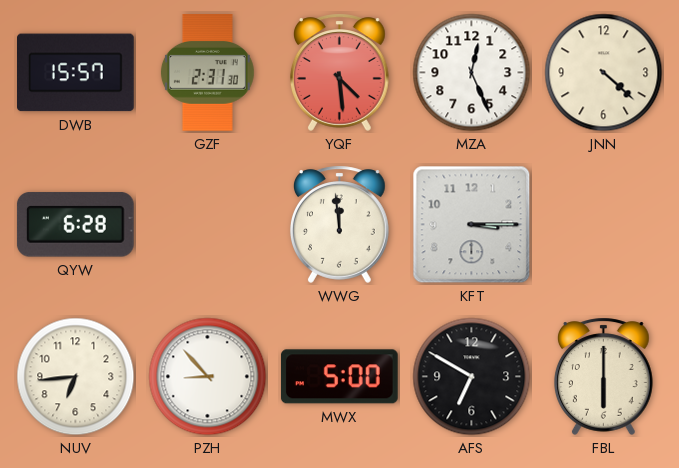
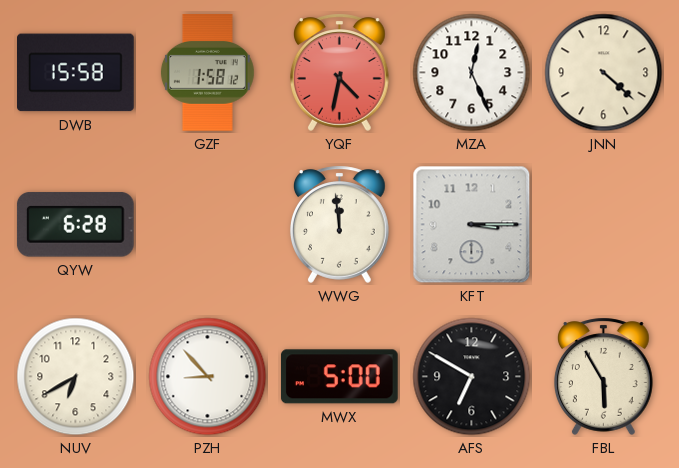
DWB: 15:57 -> 15:58 (76, 73)
GZF: 2:31 -> 1:58 (207, 73)
YQF: 4:29 -> 4:32 (339, 72)
NUV: 6:44 -> 6:40 (76, 377)
FBL: 6:00 -> 5:55 (603, 376)
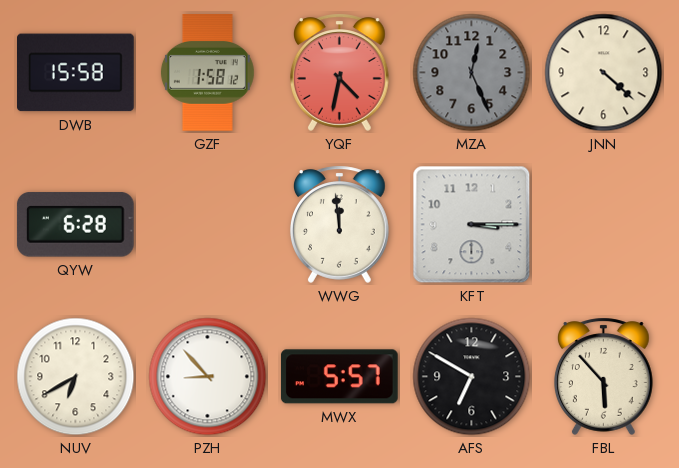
MZA dial: white -> grey (472, 73)
MWX: 5:00 -> 5:57 (339, 377)
FBL: 5:55 -> 5:53 (603, 376)
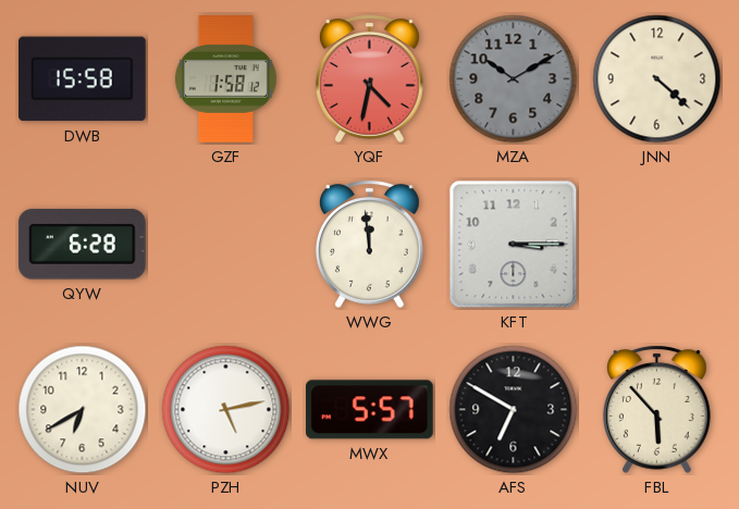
MZA: 12:26 -> 10:10 (514, 79)
PZH: 8:53 -> 5:13 (226, 410)
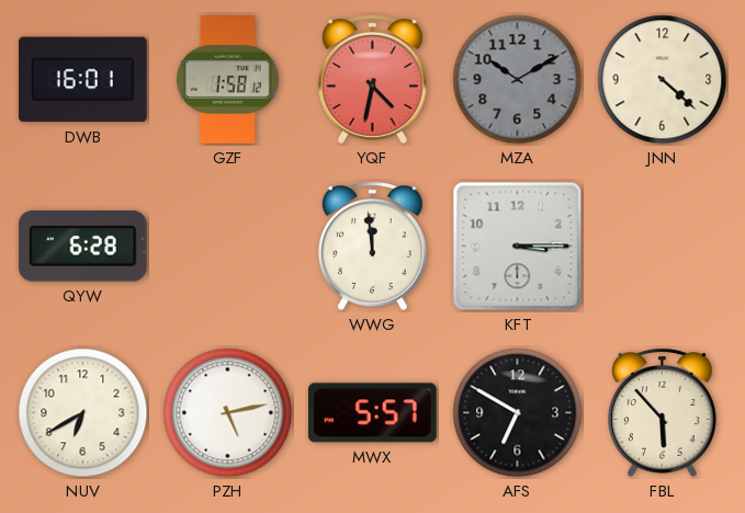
DWB: 15:58 -> 16:01 (83, 80)
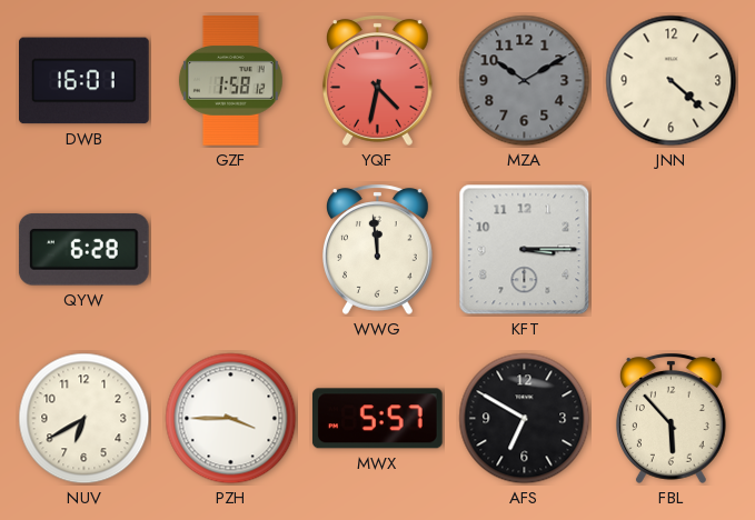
PZH: 5:13 -> 3:45 (231, 419)
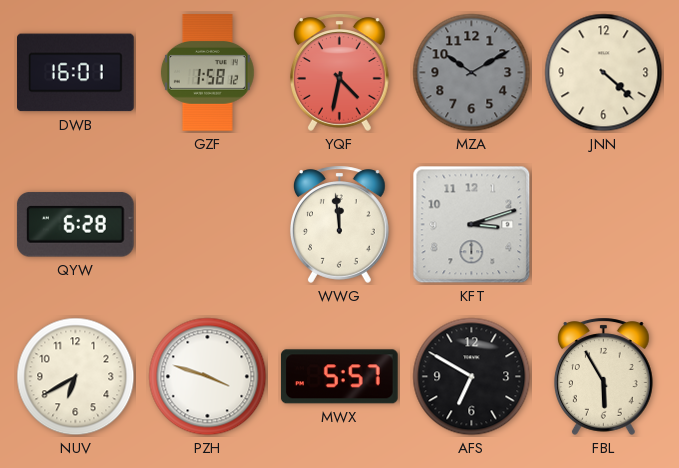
KFT: 3:15 -> 3:12 (472, 225)
PZH: 3:45 -> 3:48 (208, 377)
FBL: 5:53 -> 5:55 (603, 376)
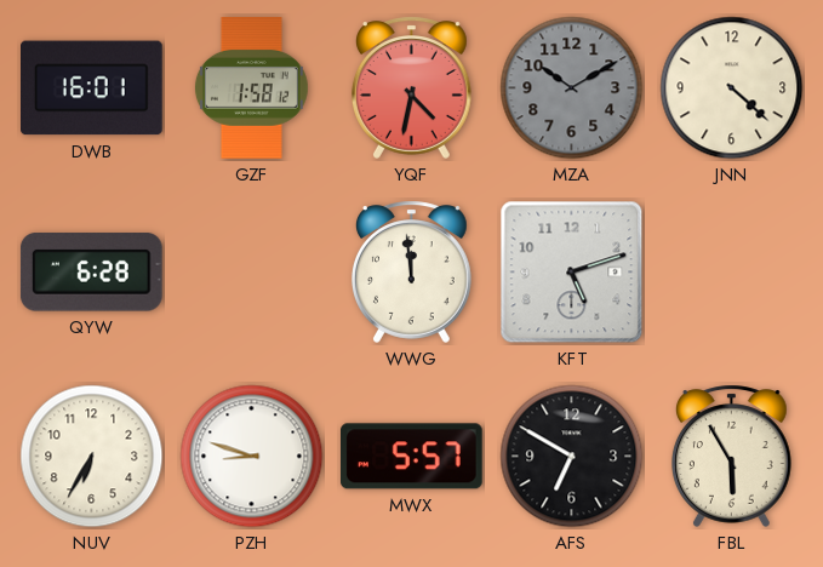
KFT: 3:12 -> 5:12 (572, 273)
NUV: 6:40 -> 6:35 (92, 457)
PZH: 3:48 -> 8:48 (252, 457)
